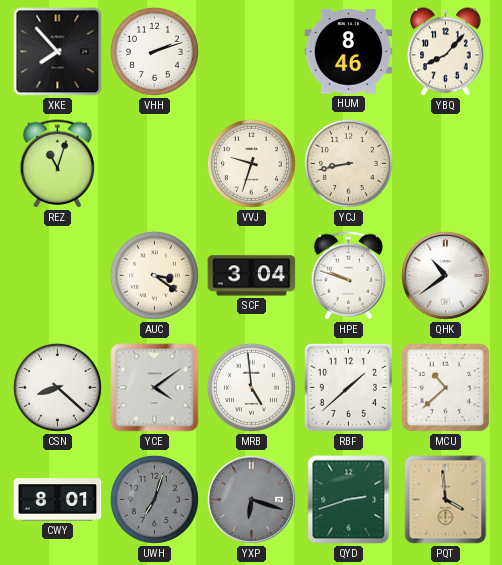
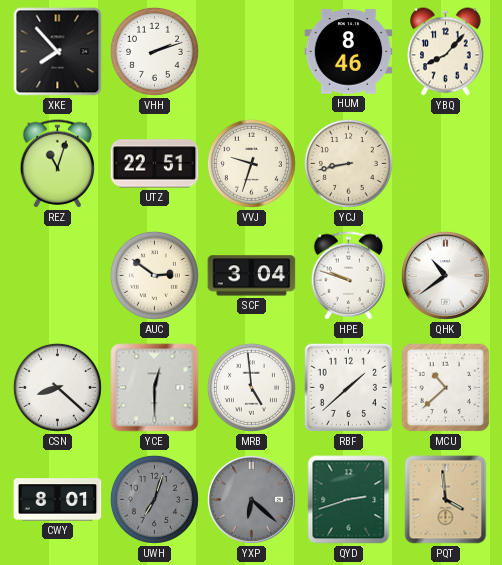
UTZ: none -> 22:51 (155, 164)
AUC: 3:21 -> 2:51 (154, 275)
YCE: 4:09 -> 12:30 (155, 388)
YXP: 6:18 -> 6:22 (251, 499)
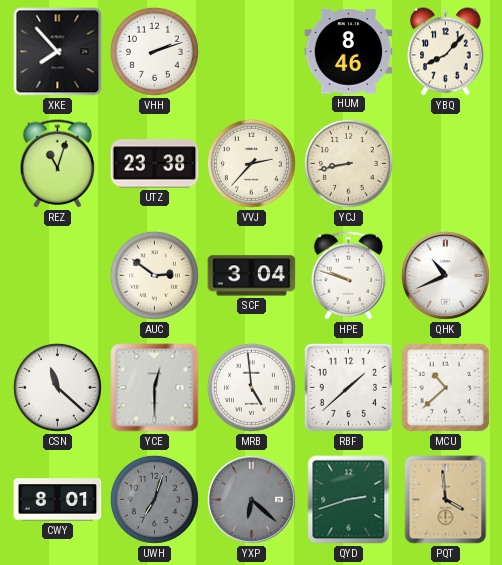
UTZ: 22:51 -> 23:38 (155, 164)
VVJ: 9:33 -> 2:37 (251, 163)
QHK: 10:39 -> 10:41 (445, 275)
CSN: 8:22 -> 11:22 (57, 387)
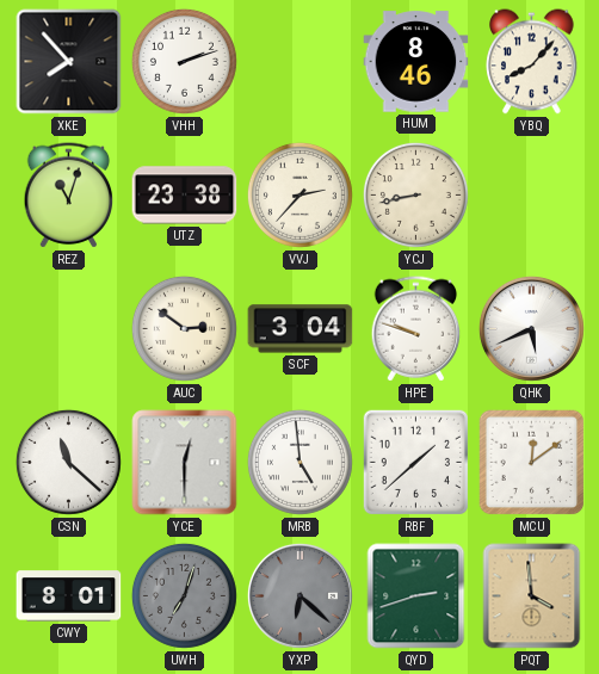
QHK: 10:41 -> 5:41 (531, 328)
MCU: 10:38 -> 12:09 (532, 463)
